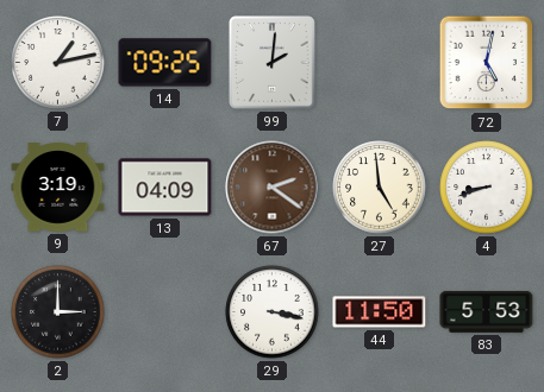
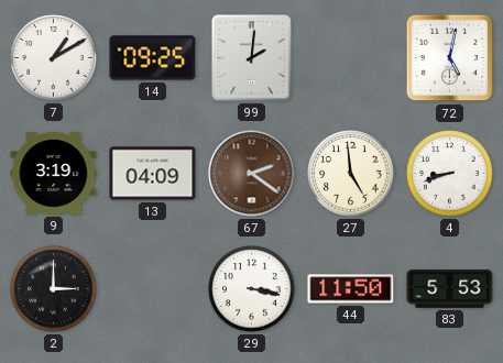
7: 1:13 -> 1:10 (54, 58)
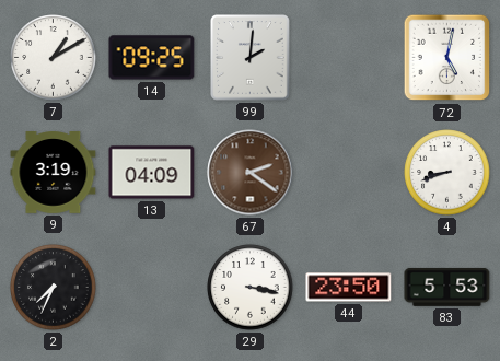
27: 4:59 -> none (351, 174)
2: 3:00 -> 7:34 (54, 288)
44: 11:50 -> 23:50 (349, 288)
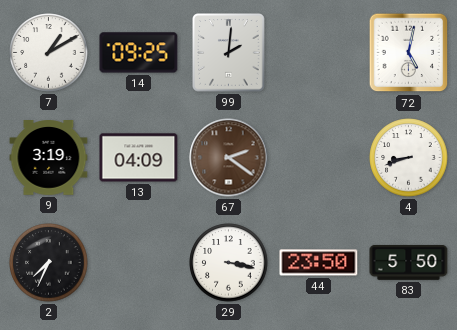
83: 5:53 -> 5:50 (409, 262)
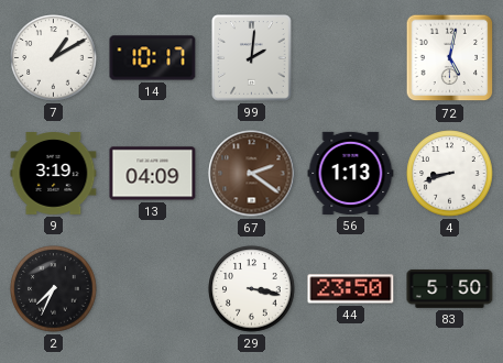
14: 09:25 -> 10:17 (153, 58)
56: none -> 1:13 (351, 173)
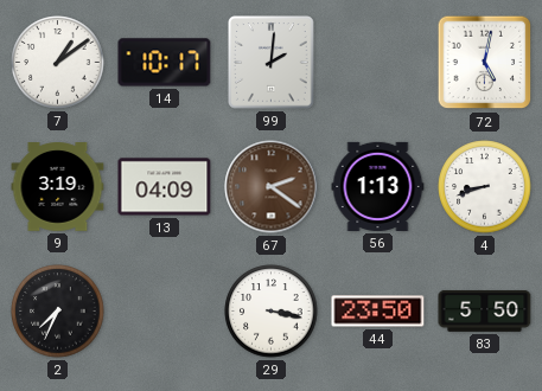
7: 1:10 -> 1:09 (58, 63)
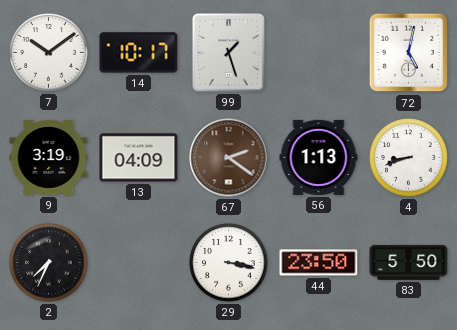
7: 1:09 -> 10:09 (49, 53)
99: 2:01 -> 1:27 (229, 53)
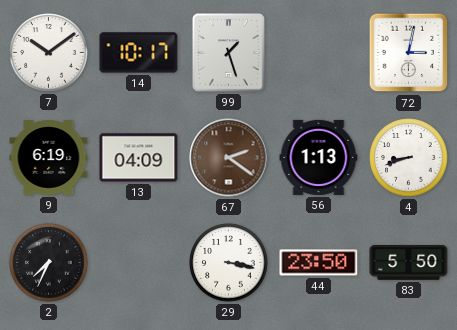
72: 5:02 -> 3:02 (409, 53)
9: 3:19 -> 6:19 (49, 158)
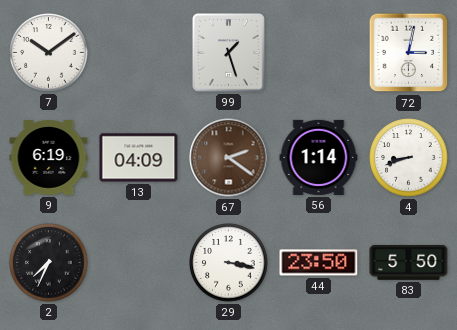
14: 10:17 -> none (139, 53)
56: 1:13 -> 1:14 (319, 157)
